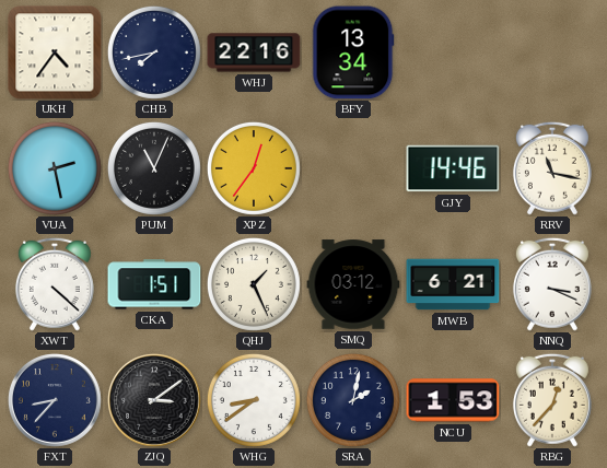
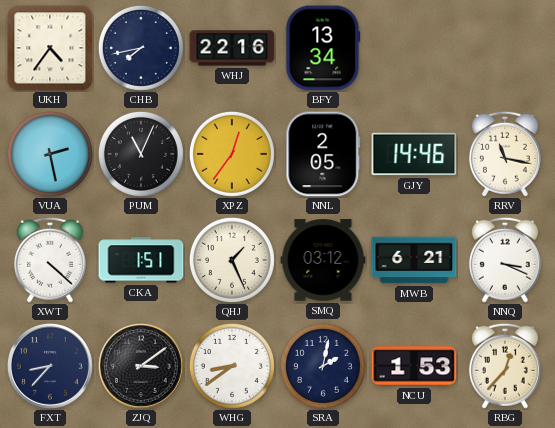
NNL: none -> 2:05 (323, 154)
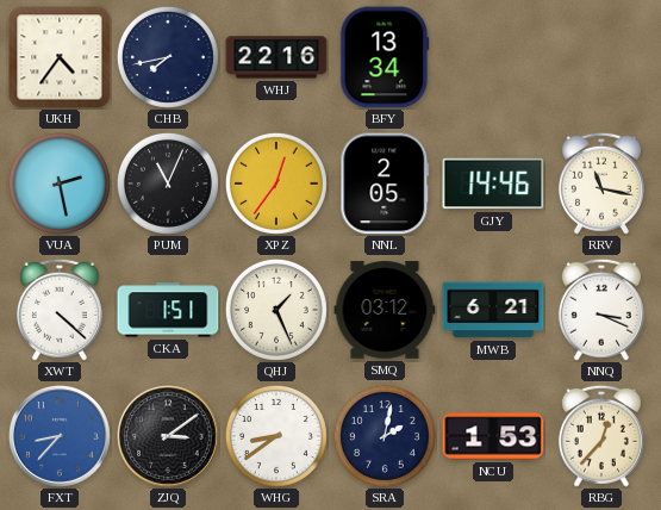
FXT dial: navy -> blue (60, 436)
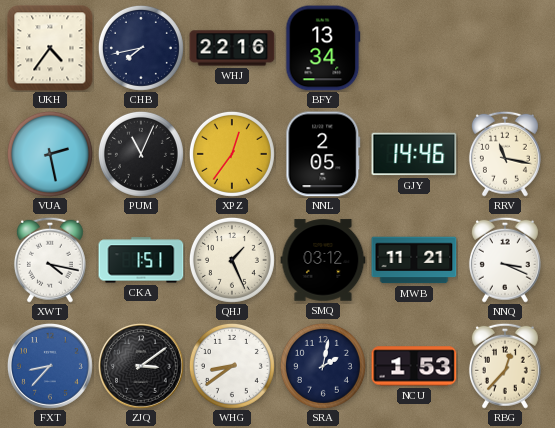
XWT: 4:22 -> 4:17 (50, 260)
MWB: 6:21 -> 11:21 (414, 260)
